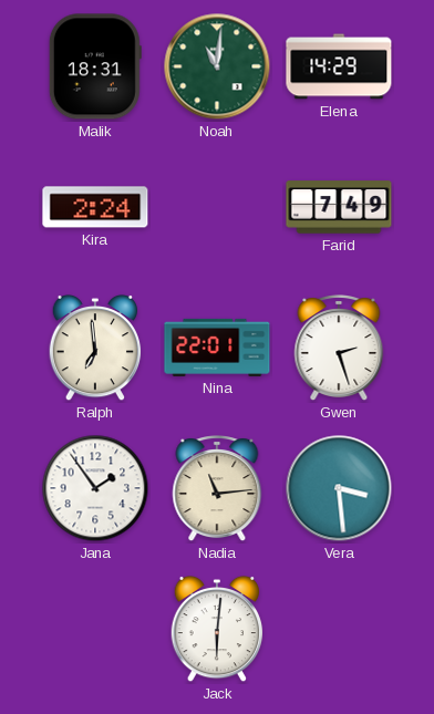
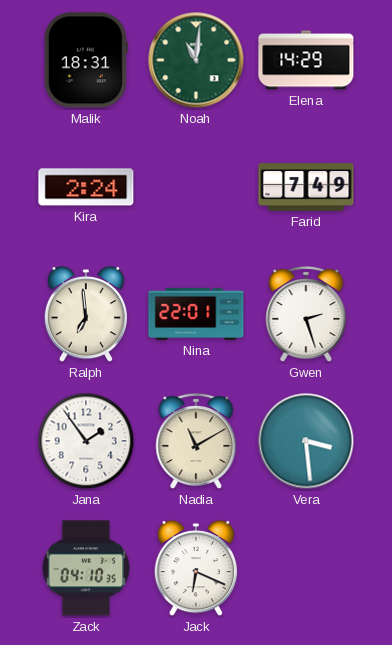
Nadia: 11:14 -> 11:10 (196, 442)
Zack: none -> 04:10 (86, 568)
Jack: 6:01 -> 6:19 (196, 568)
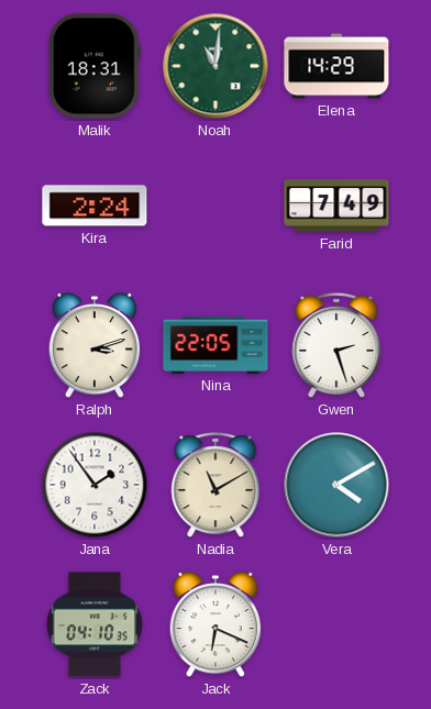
Ralph: 6:59 -> 3:12 (95, 345)
Nina: 22:01 -> 22:05 (215, 345)
Vera: 3:29 -> 4:10 (336, 485)
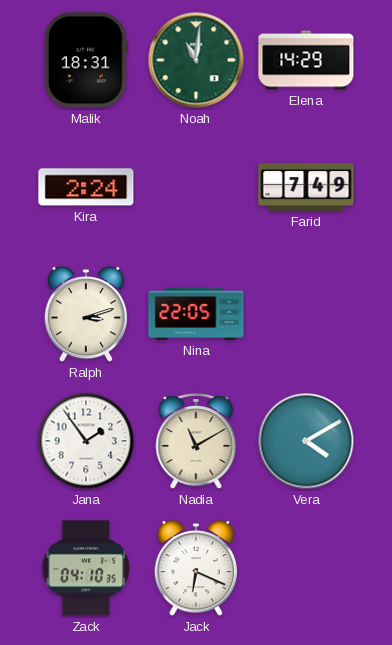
Gwen: 2:27 -> none (336, 346)
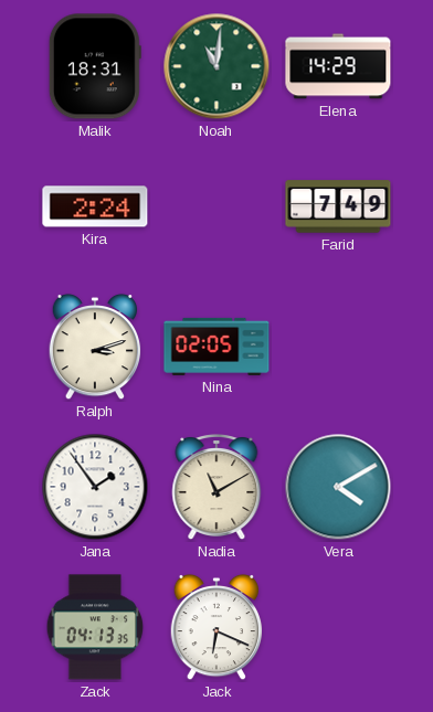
Nina: 22:05 -> 02:05 (216, 347)
Zack: 04:10 -> 04:13 (95, 627)
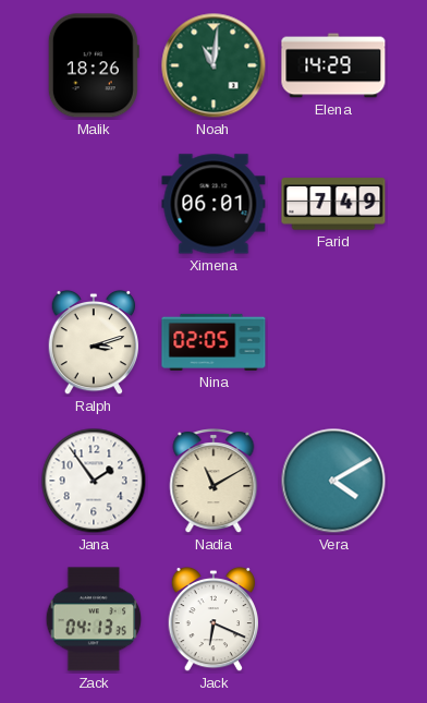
Malik: 18:31 -> 18:26 (94, 65)
Kira: 2:24 -> none (95, 206)
Ximena: none -> 06:01 (213, 204)
